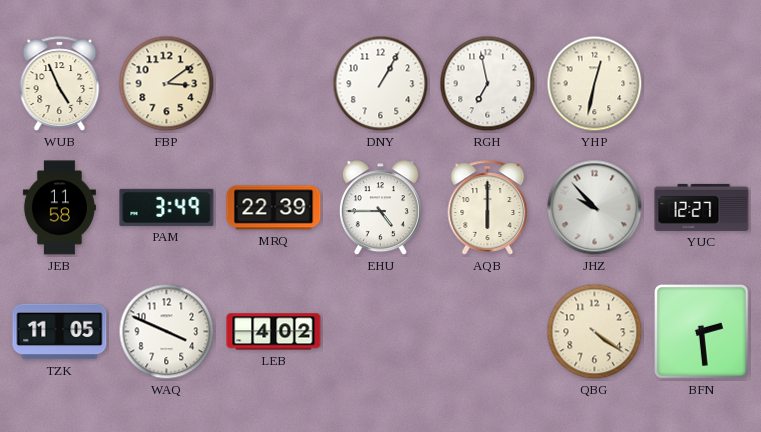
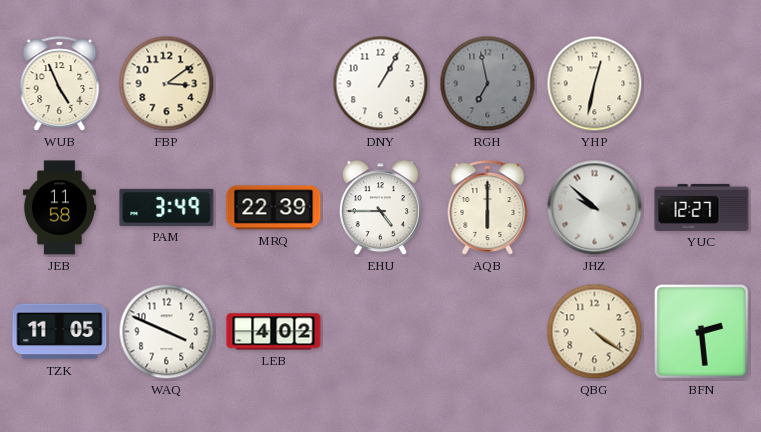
RGH dial: white -> grey (488, 84)
JHZ: 9:53 -> 9:52 (595, 208)
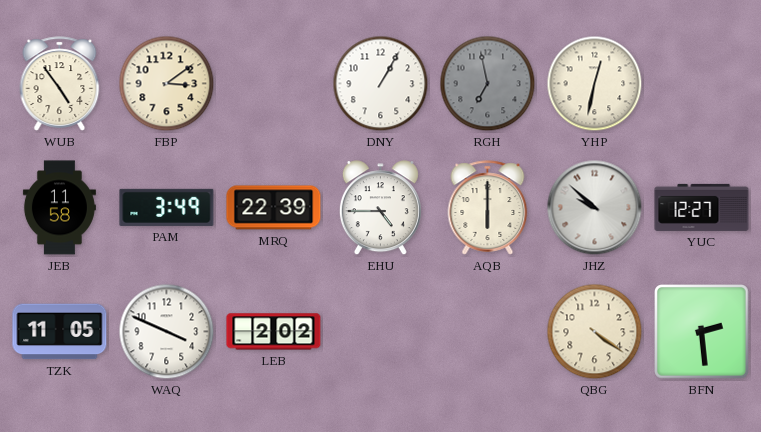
WUB: 4:56 -> 4:54 (60, 84)
LEB: 4:02 -> 2:02 (274, 332)
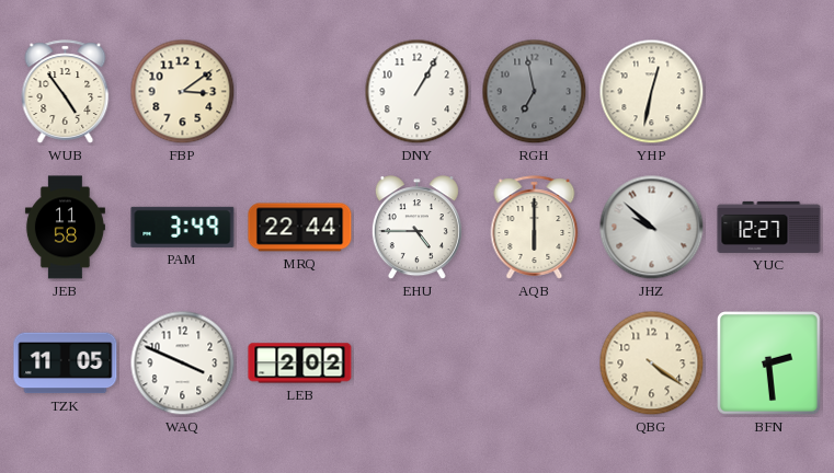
MRQ: 22:39 -> 22:44 (300, 228)
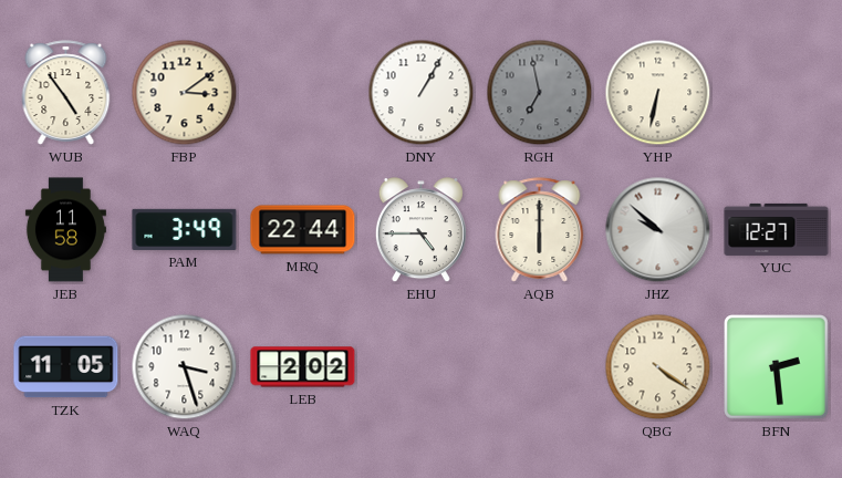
YHP: 12:32 -> 6:32 (658, 93)
WAQ: 3:49 -> 3:27 (185, 367)
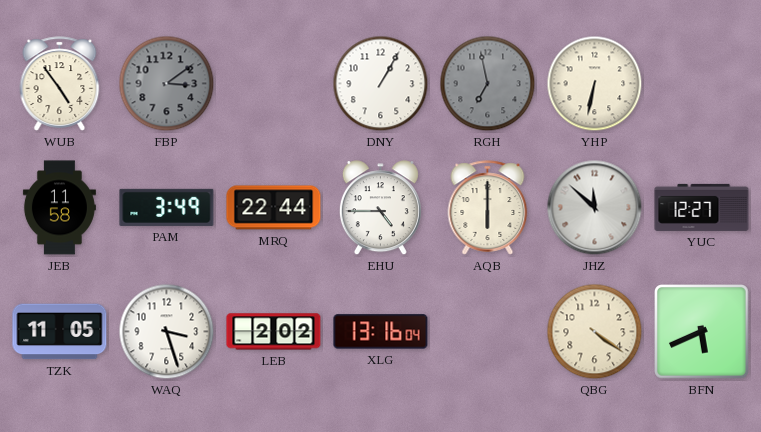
FBP dial: cream -> grey (167, 84)
JHZ: 9:52 -> 11:52 (595, 208)
XLG: none -> 13:16 (381, 332)
BFN: 2:29 -> 5:41 (702, 332)
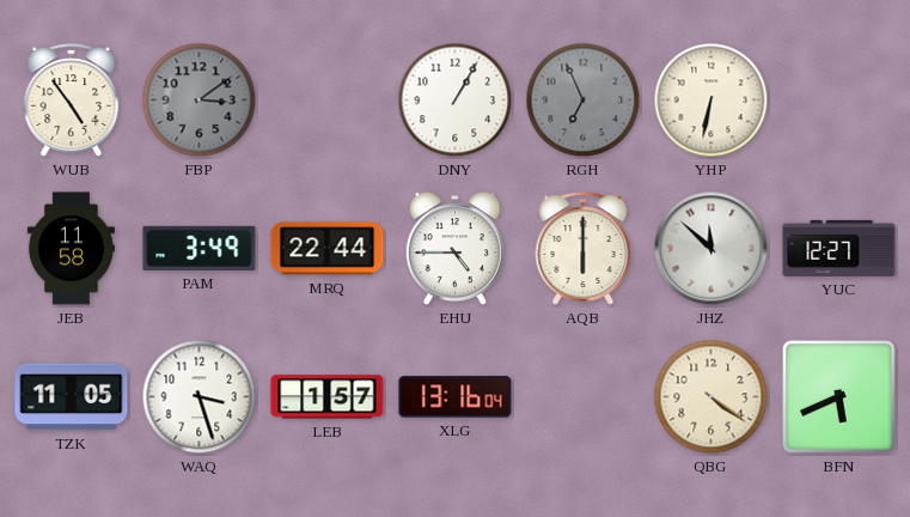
RGH: 6:58 -> 6:56 (584, 101)
LEB: 2:02 -> 1:57 (328, 397)
